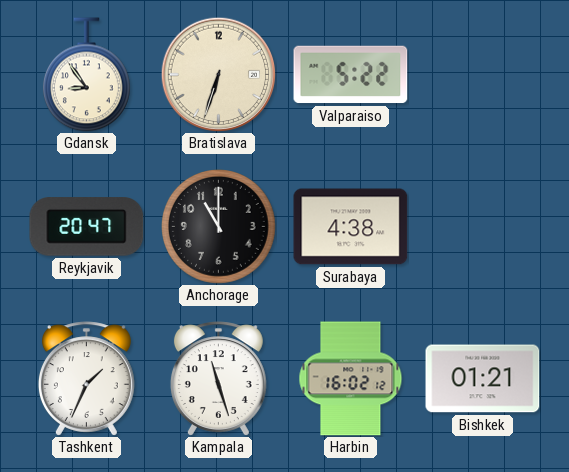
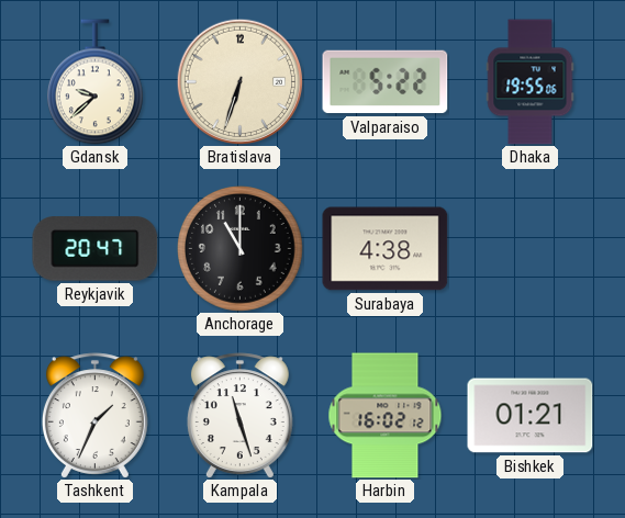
Gdansk: 8:54 -> 9:38 (94, 82)
Dhaka: none -> 19:55 (531, 82)
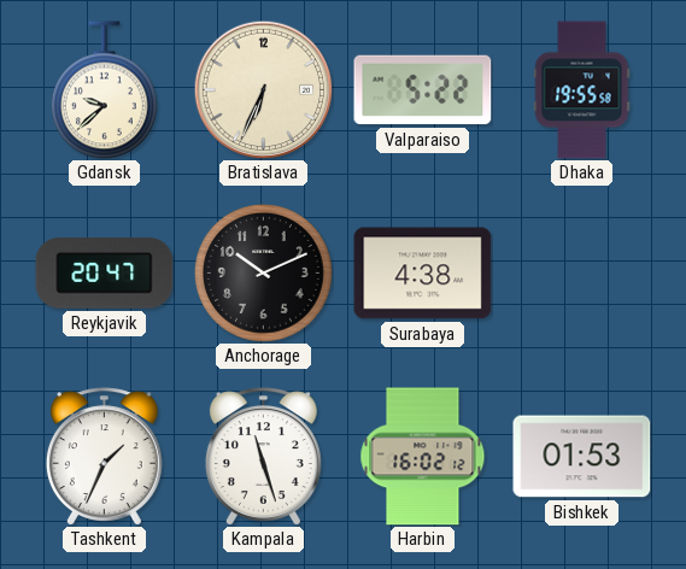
Bratislava: 6:33 -> 6:34 (263, 89)
Dhaka: 19:55:06 -> 19:55:58 (582, 90)
Anchorage: 11:00 -> 10:11 (264, 274)
Bishkek: 01:21 -> 01:53 (582, 457)
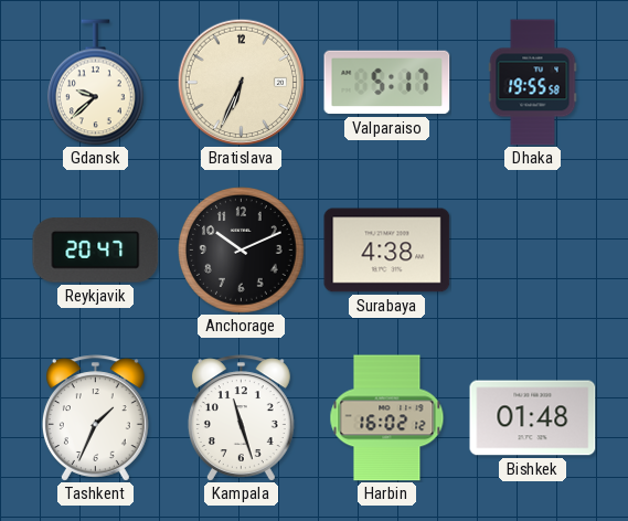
Valparaiso: 5:22 -> 5:17 (387, 83)
Bishkek: 01:53 -> 01:48 (533, 418)
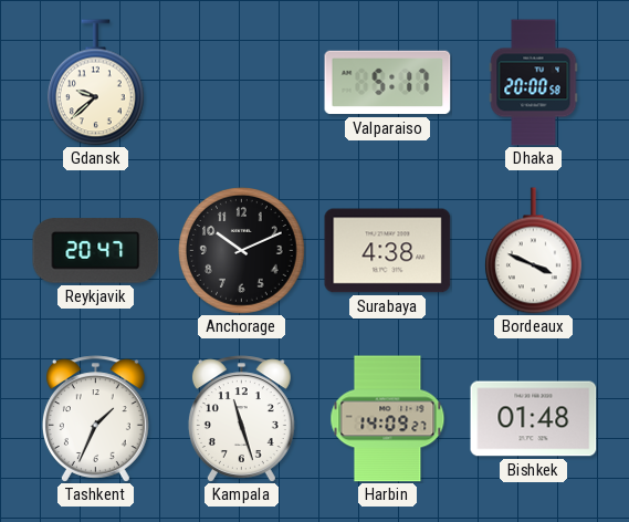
Bratislava: 6:34 -> none (241, 82)
Dhaka: 19:55 -> 20:00 (534, 83)
Bordeaux: none -> 3:49 (533, 251)
Harbin: 16:02 -> 14:09 (388, 419)
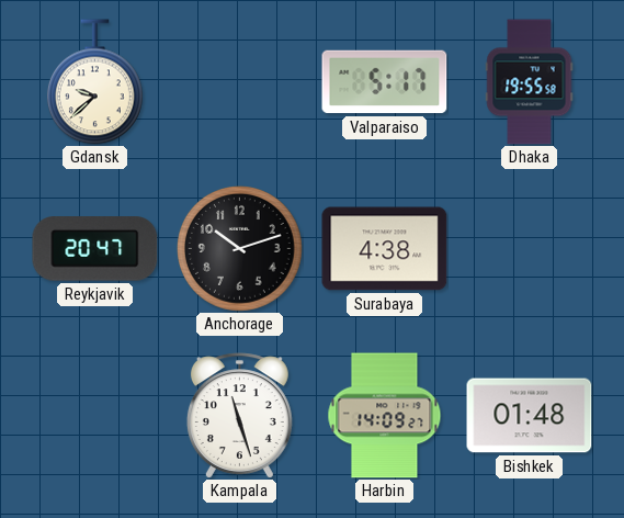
Dhaka: 20:00 -> 19:55 (530, 82)
Anchorage: 10:11 -> 10:12 (240, 249)
Bordeaux: 3:49 -> none (533, 251)
Tashkent: 1:34 -> none (95, 419)
